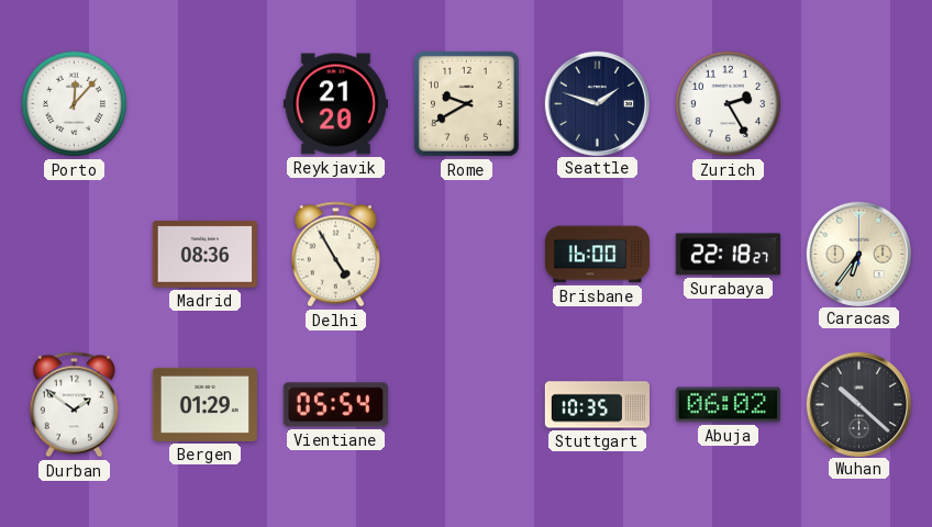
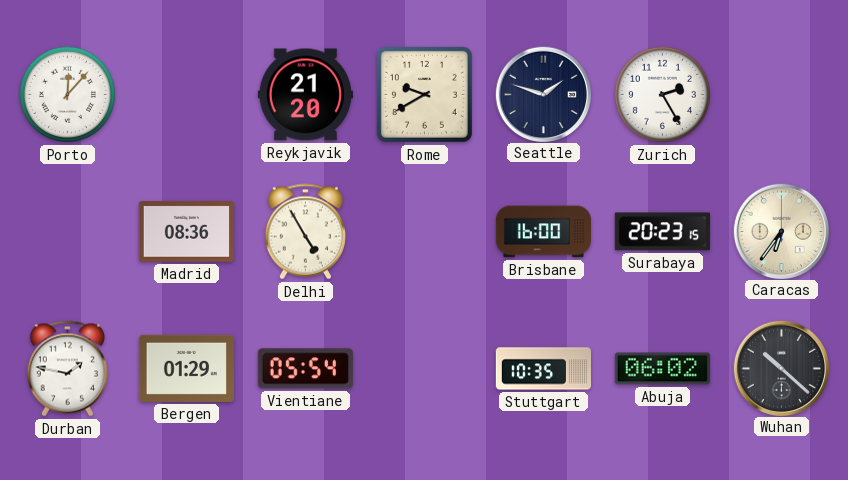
Surabaya: 22:18 -> 20:23 (662, 232)
Durban: 1:51 -> 1:47 (67, 369)
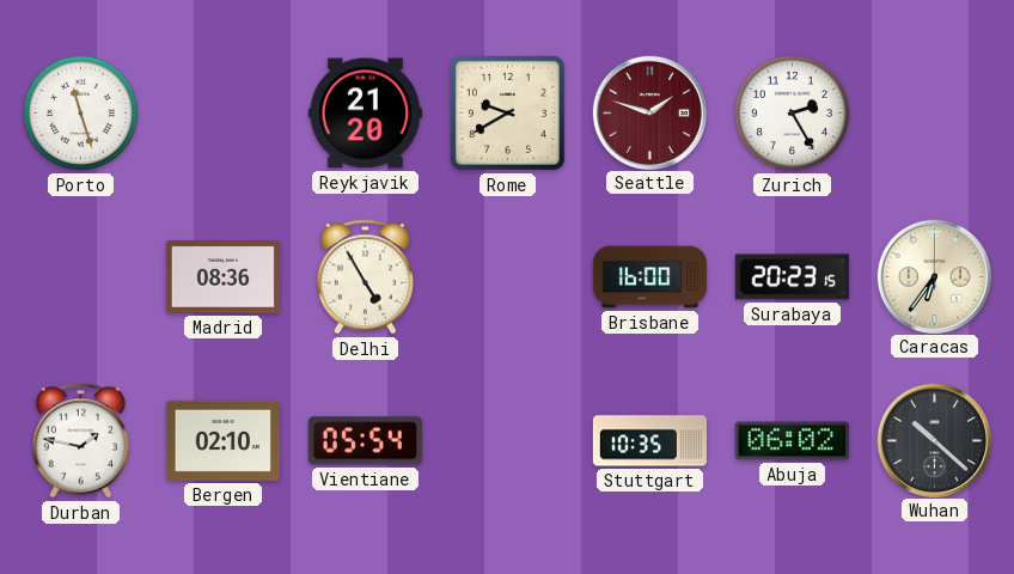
Porto: 12:07 -> 11:27 (80, 112)
Seattle dial: navy -> burgundy (649, 112)
Bergen: 01:29 -> 02:10 (222, 440)
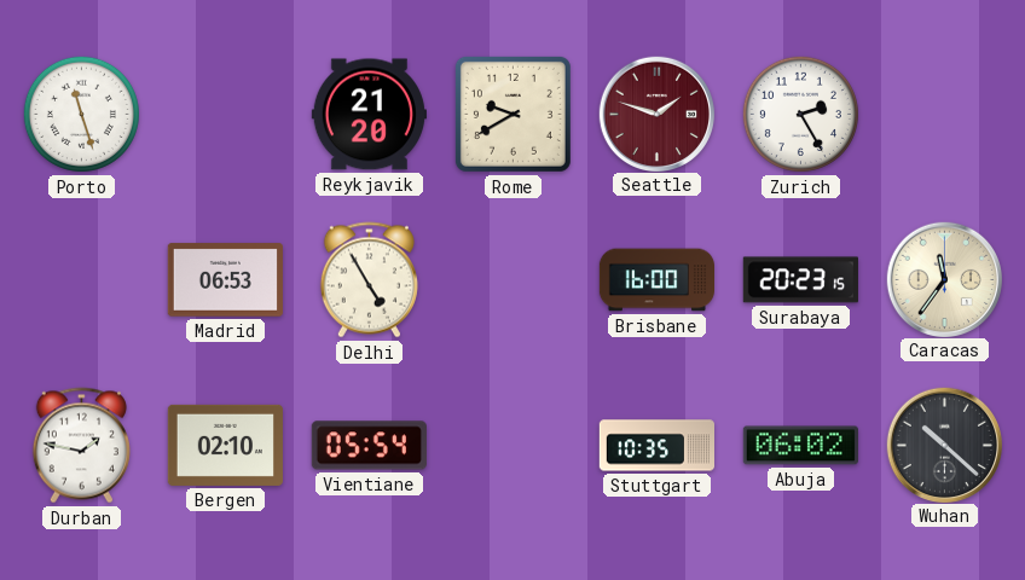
Madrid: 08:36 -> 06:53 (225, 280)
Caracas: 6:36 -> 11:36 (944, 279)
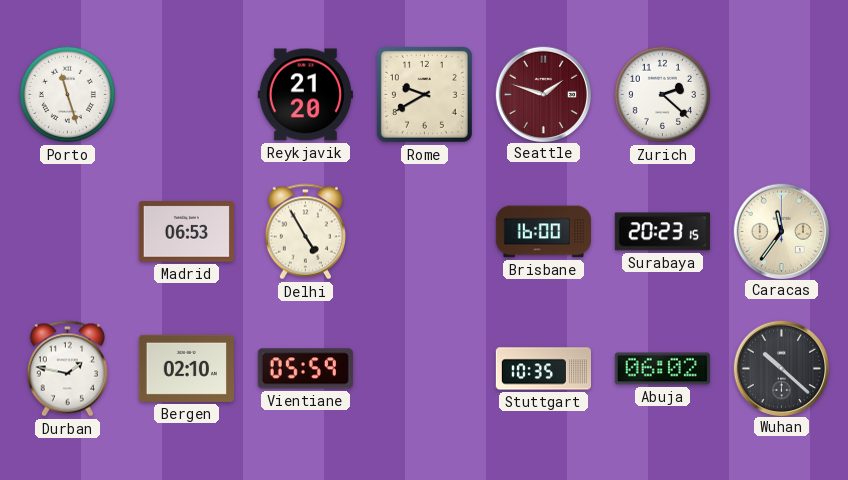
Zurich: 2:25 -> 2:22 (662, 94)
Vientiane: 05:54 -> 05:59 (305, 369)
